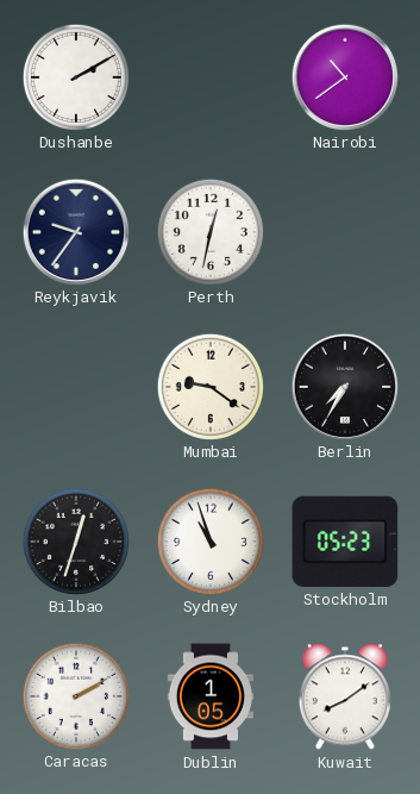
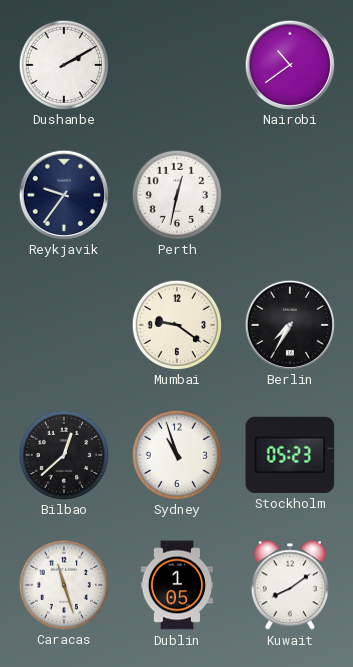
Bilbao: 12:33 -> 12:38 (63, 454)
Caracas: 2:10 -> 11:27 (63, 584)
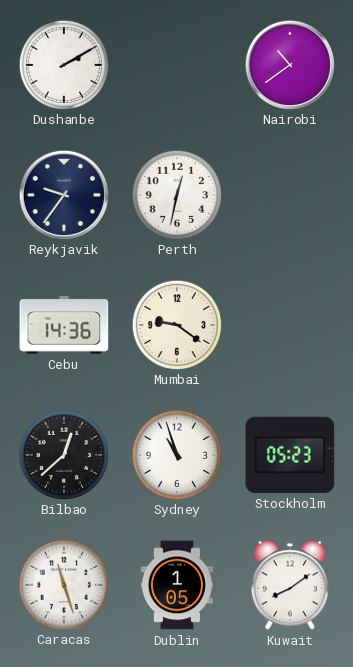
Cebu: none -> 14:36 (64, 326)
Berlin: 7:35 -> none (289, 324)
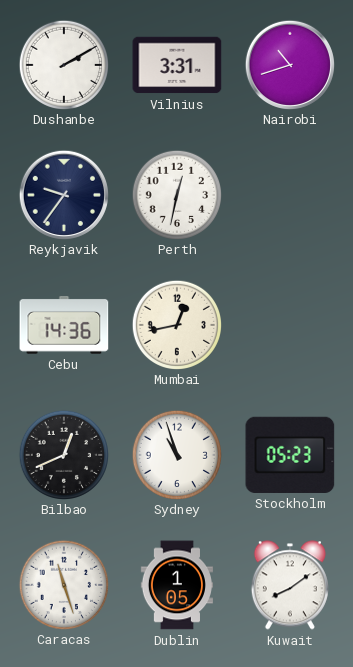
Vilnius: none -> 3:31 (177, 65)
Nairobi: 10:39 -> 10:42 (289, 64)
Mumbai: 9:21 -> 12:43 (176, 324)
Bilbao: 12:38 -> 12:41 (63, 454)
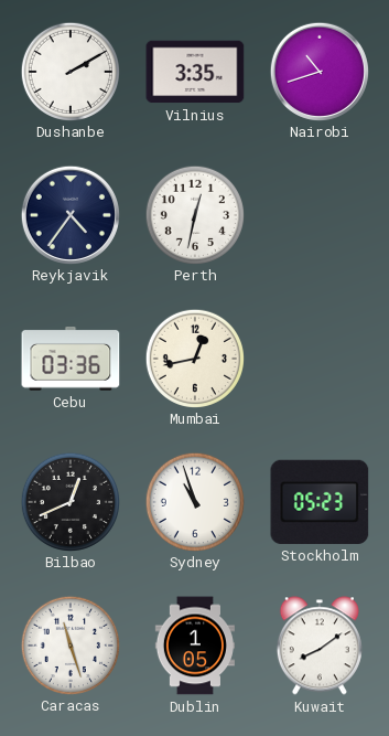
Vilnius: 3:31 -> 3:35 (195, 72)
Reykjavik: 9:36 -> 4:36 (69, 214)
Cebu: 14:36 -> 03:36 (71, 360)
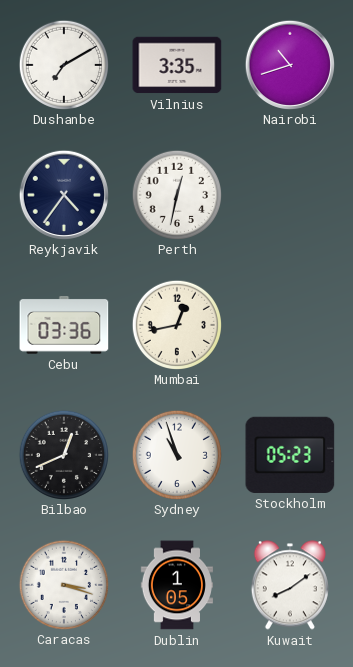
Dushanbe: 2:10 -> 7:10 (63, 64)
Caracas: 11:27 -> 3:18 (63, 584)
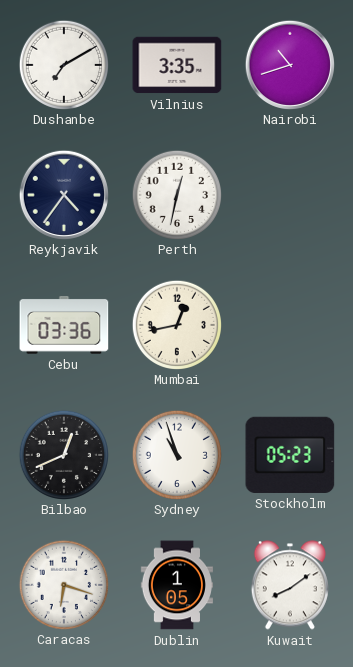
Caracas: 3:18 -> 6:18 (63, 584)
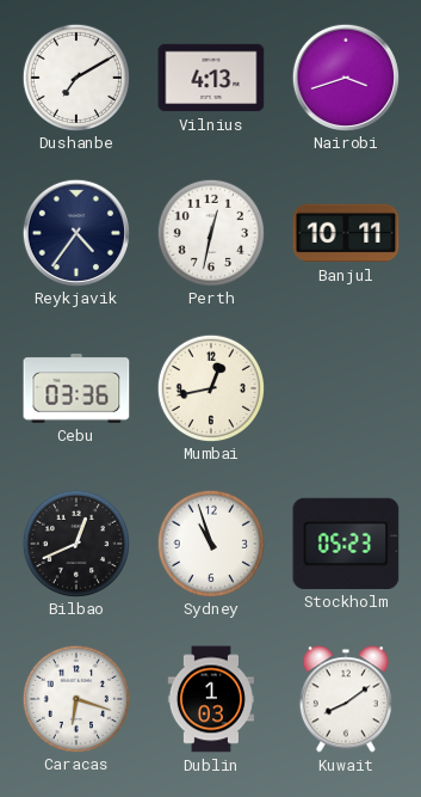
Vilnius: 3:35 -> 4:13 (211, 78)
Nairobi: 10:42 -> 3:42 (345, 76)
Banjul: none -> 10:11 (346, 233)
Dublin: 1:05 -> 1:03 (211, 699)
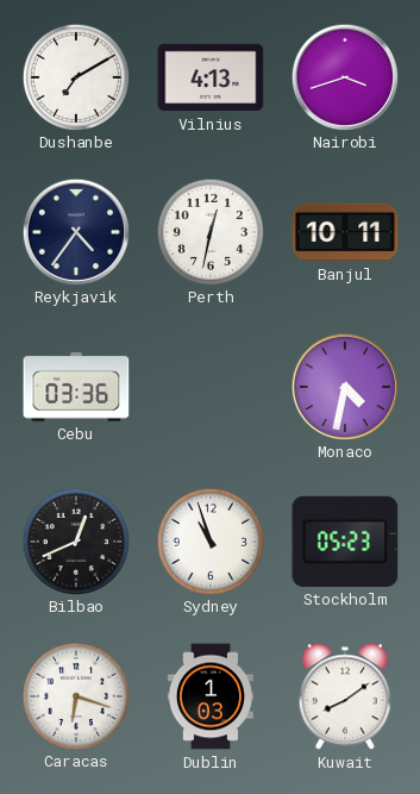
Mumbai: 12:43 -> none (210, 387)
Monaco: none -> 4:32 (344, 386)
